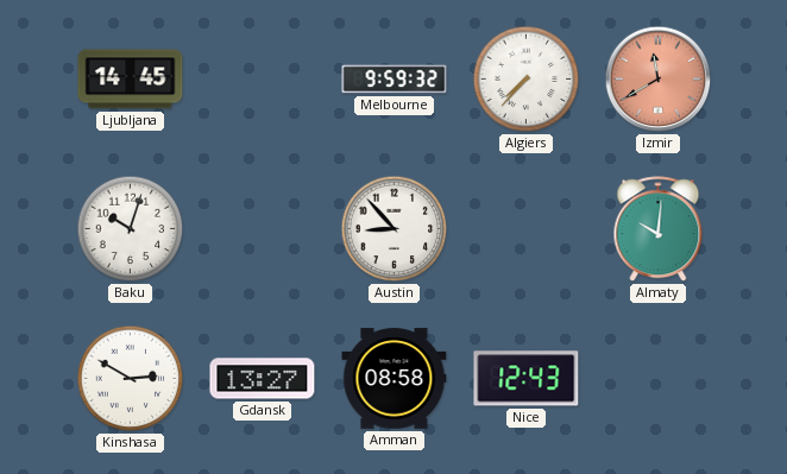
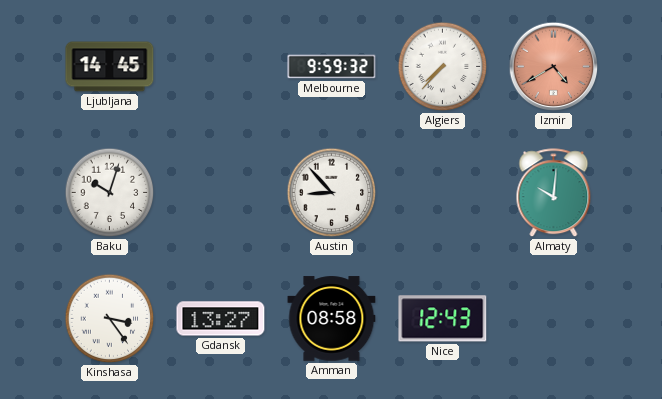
Izmir: 11:40 -> 4:40 (554, 67)
Kinshasa: 2:50 -> 3:24 (110, 319)
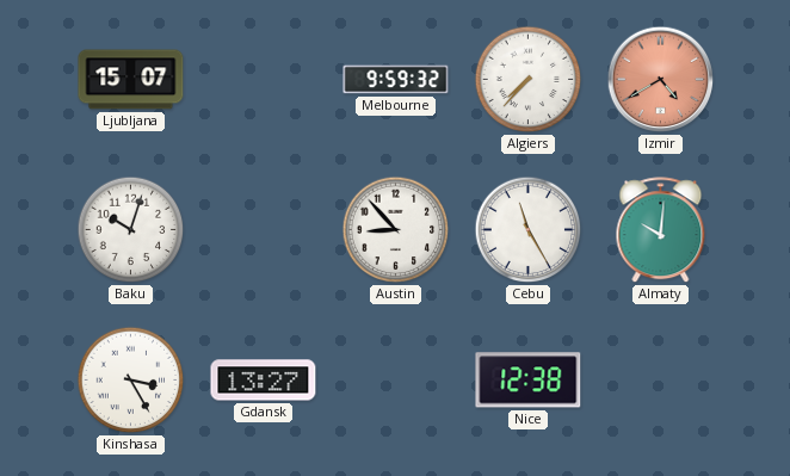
Ljubljana: 14:45 -> 15:07 (131, 80)
Cebu: none -> 11:25 (529, 230)
Kinshasa: 3:24 -> 3:25 (131, 381)
Amman: 08:58 -> none (332, 319)
Nice: 12:43 -> 12:38 (529, 381)
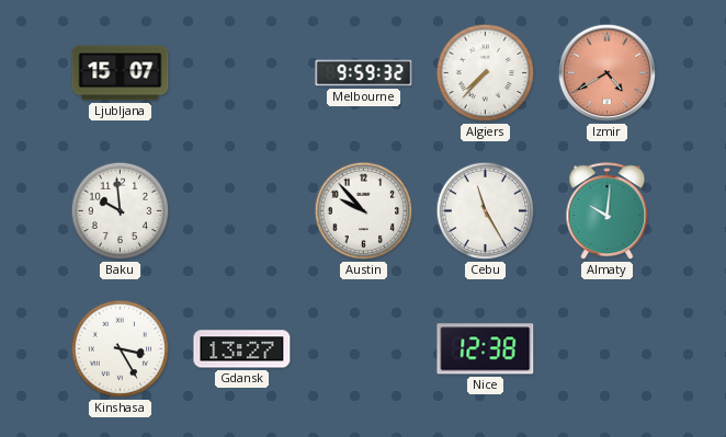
Baku: 10:03 -> 9:59 (121, 211)
Austin: 8:53 -> 9:53 (364, 211)
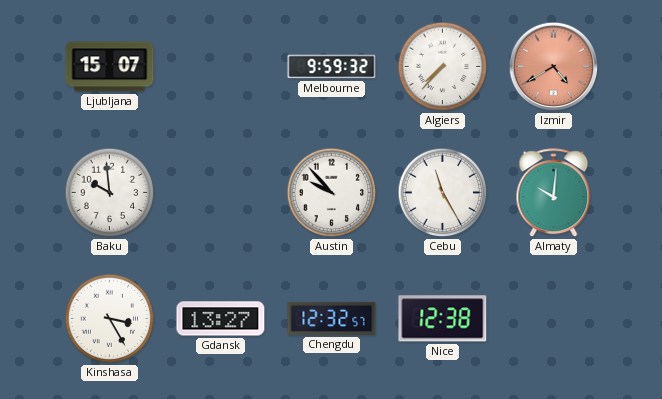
Chengdu: none -> 12:32 (332, 318)
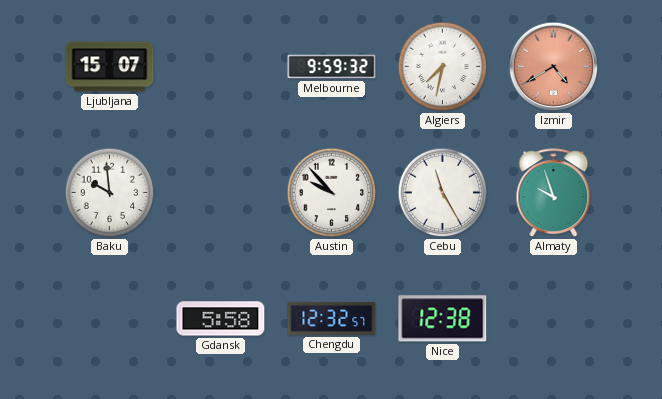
Algiers: 7:37 -> 7:32 (443, 67)
Almaty: 10:01 -> 9:57 (554, 193)
Kinshasa: 3:25 -> none (110, 319)
Gdansk: 13:27 -> 5:58 (221, 319)
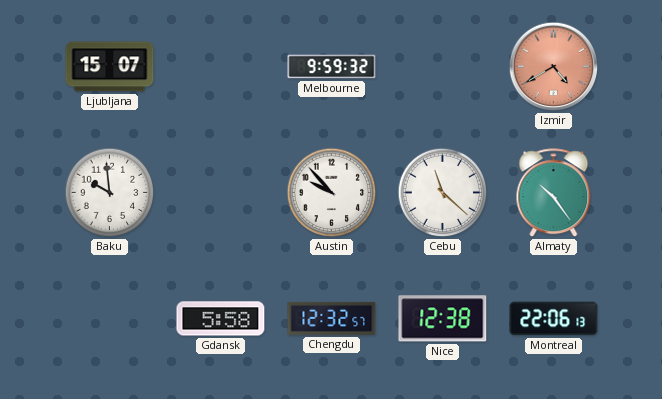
Algiers: 7:32 -> none (443, 67)
Cebu: 11:25 -> 11:22 (443, 193)
Almaty: 9:57 -> 10:24 (554, 193)
Montreal: none -> 22:06 (554, 319)
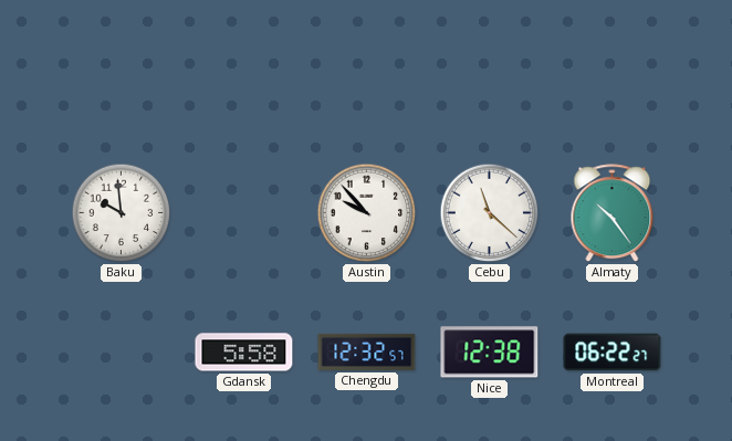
Ljubljana: 15:07 -> none (110, 67)
Melbourne: 9:59 -> none (332, 67)
Izmir: 4:40 -> none (554, 67)
Montreal: 22:06 -> 06:22 (613, 353)
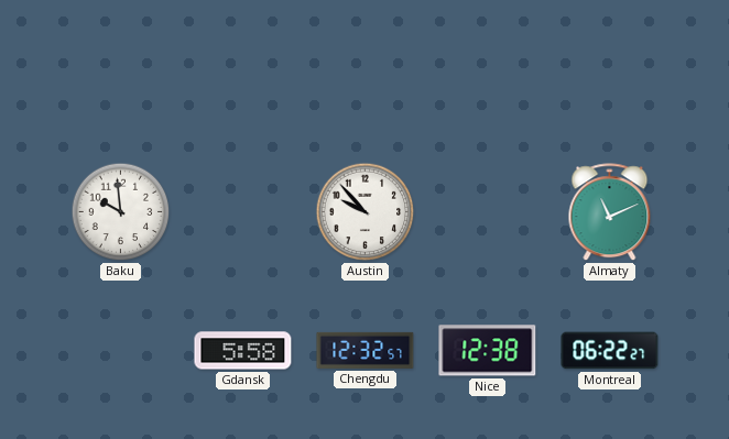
Cebu: 11:22 -> none (490, 213)
Almaty: 10:24 -> 11:11 (610, 212)
